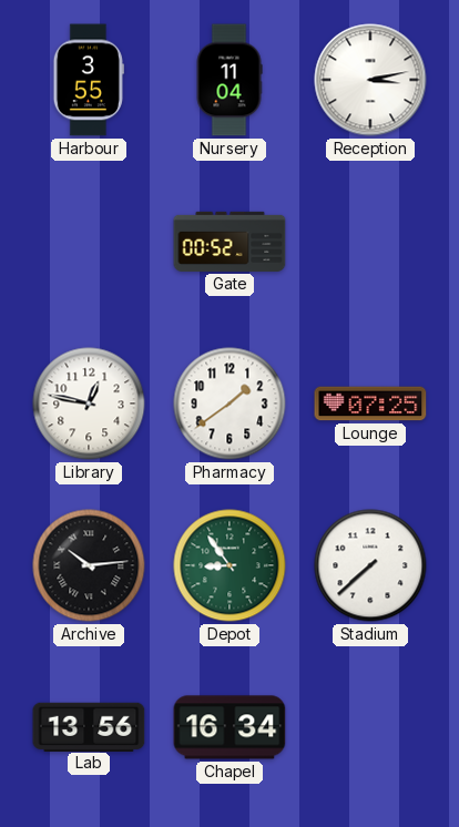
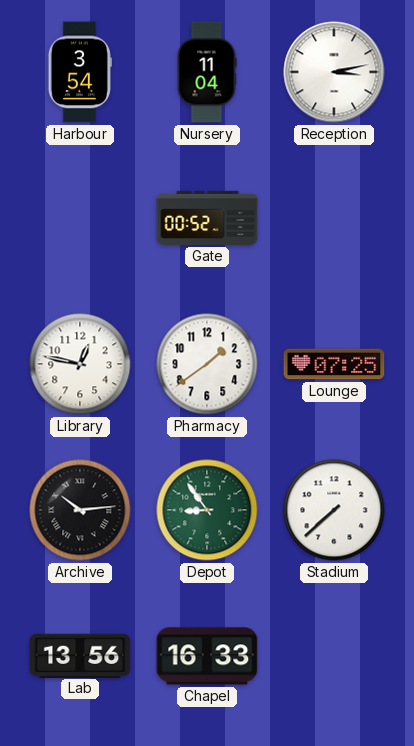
Harbour: 3:55 -> 3:54 (80, 72)
Chapel: 16:34 -> 16:33 (207, 656)
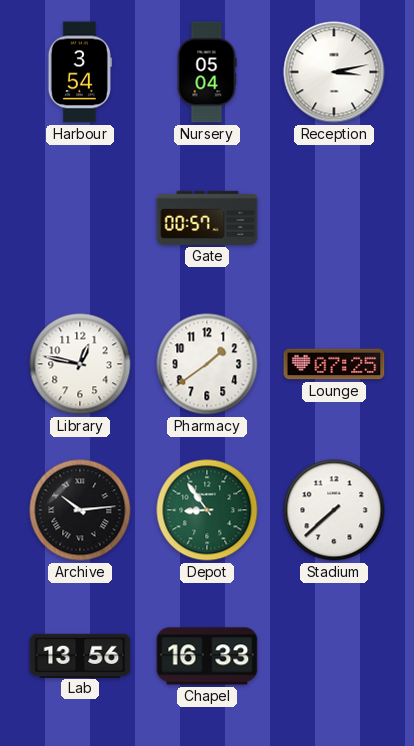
Nursery: 11:04 -> 05:04 (207, 72)
Gate: 00:52 -> 00:57 (207, 218)
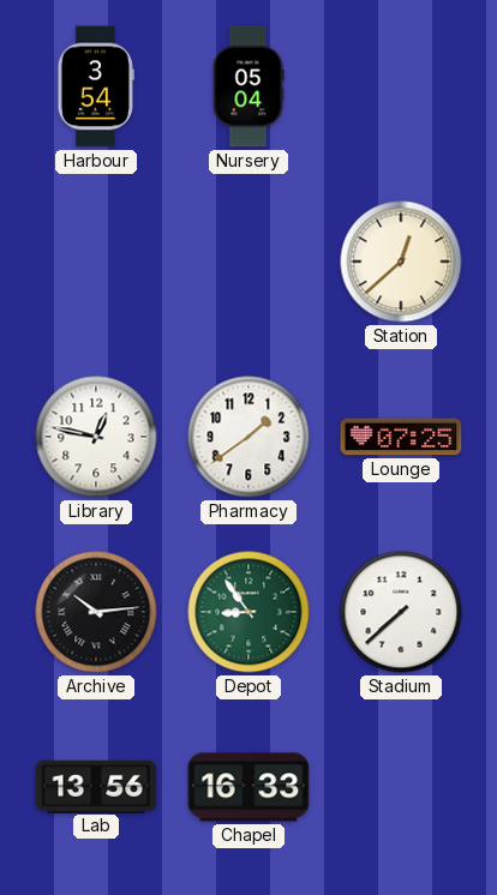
Reception: 3:13 -> none (334, 72)
Gate: 00:57 -> none (207, 218)
Station: none -> 12:38 (401, 262)
